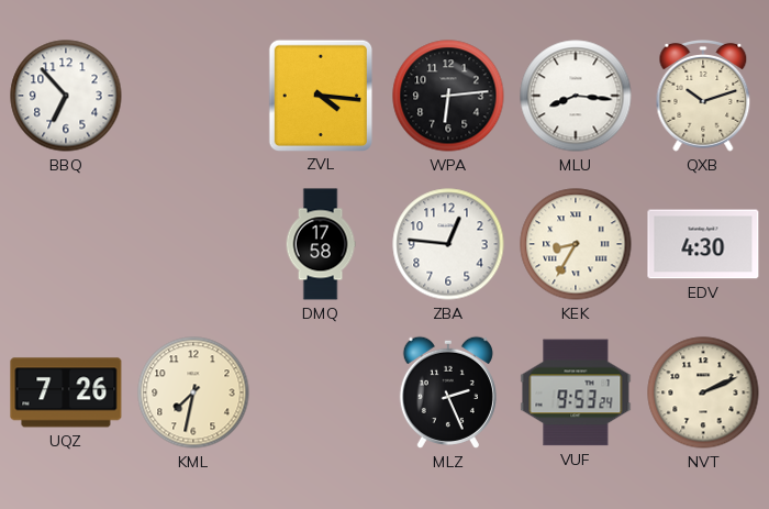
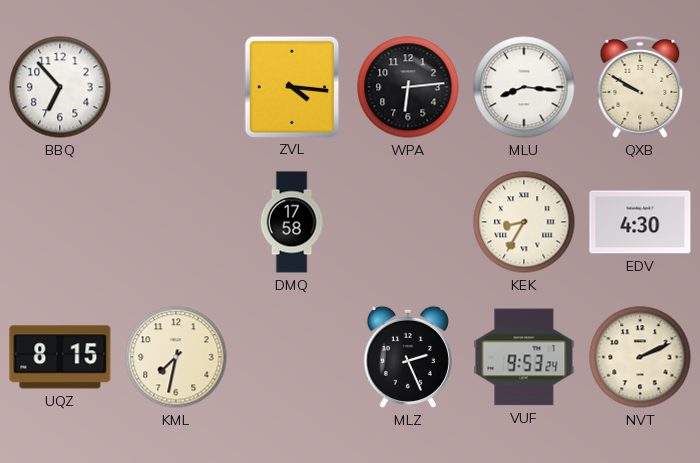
QXB: 10:12 -> 9:50 (640, 88)
ZBA: 12:46 -> none (448, 244)
UQZ: 7:26 -> 8:15 (60, 357)
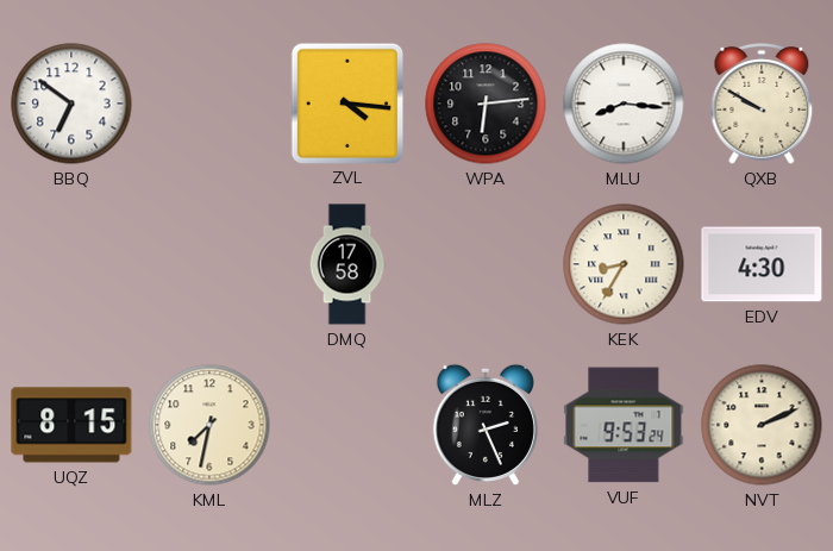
BBQ: 6:53 -> 6:51 (71, 104)
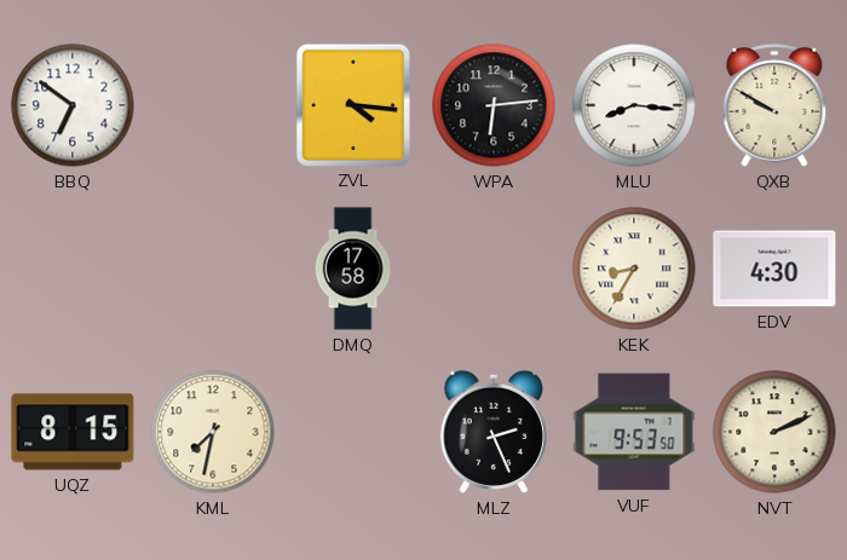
VUF: 9:53:24 -> 9:53:50 (634, 432)
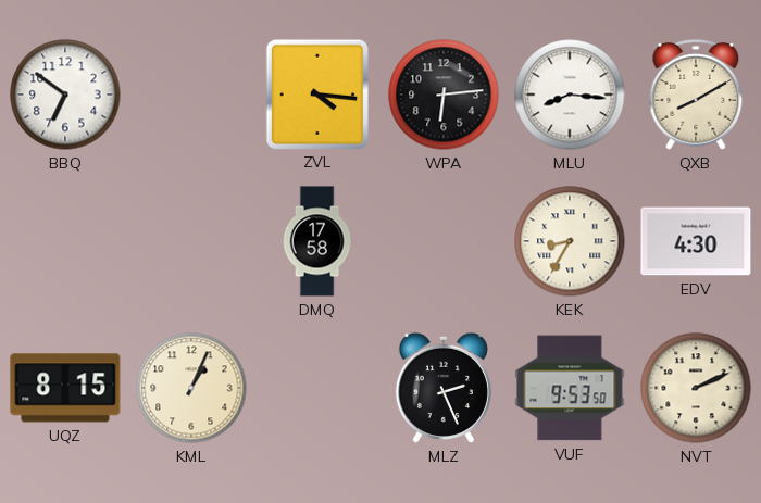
QXB: 9:50 -> 8:10 (696, 96)
KML: 7:32 -> 1:04 (191, 388)
